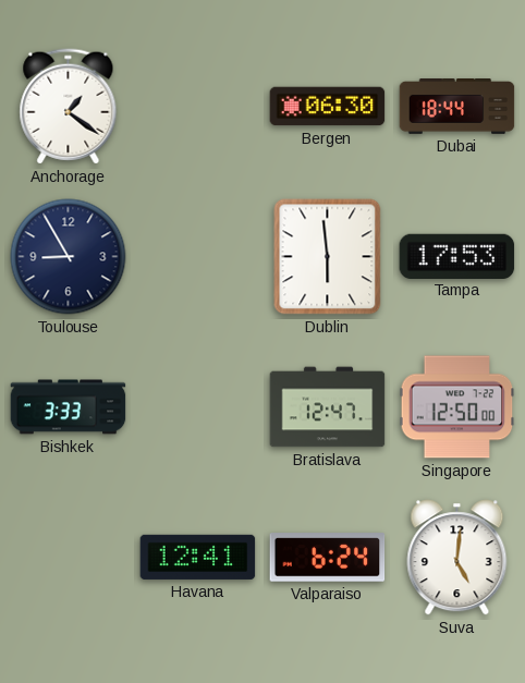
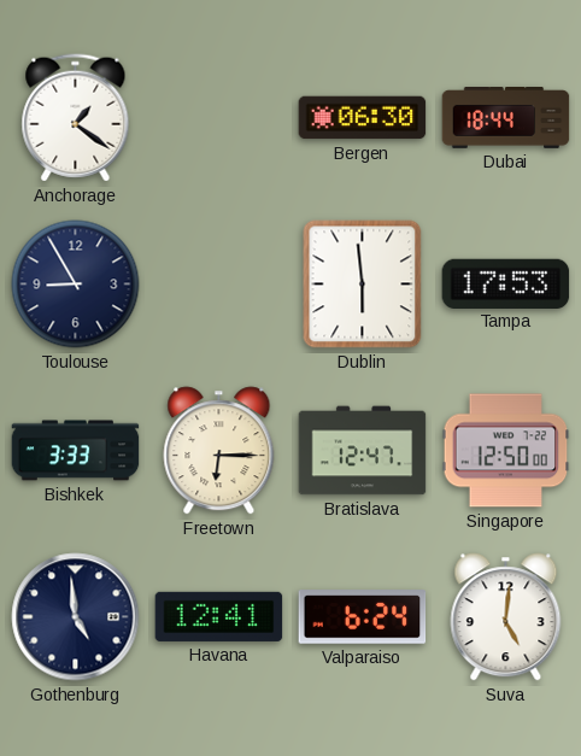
Freetown: none -> 6:15 (219, 451)
Gothenburg: none -> 4:59 (76, 617)
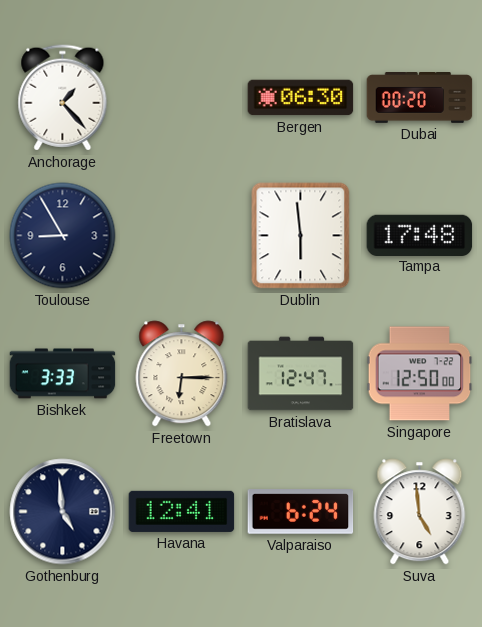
Anchorage: 1:21 -> 1:23 (63, 98)
Dubai: 18:44 -> 00:20 (420, 98)
Tampa: 17:53 -> 17:48 (420, 235)
Suva: 5:01 -> 4:59 (420, 512)
